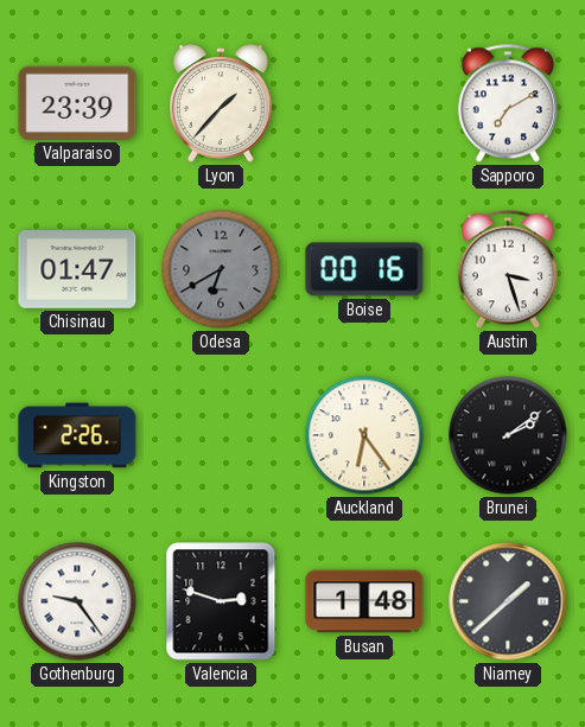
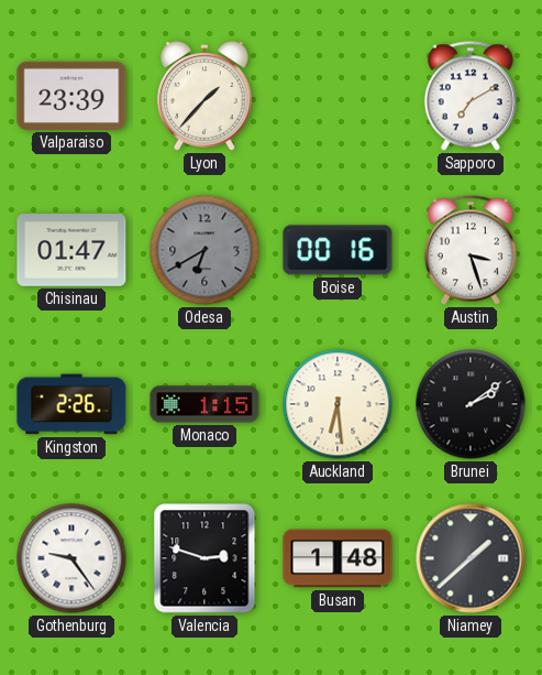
Monaco: none -> 1:15 (204, 404)
Auckland: 6:24 -> 6:29 (338, 404)
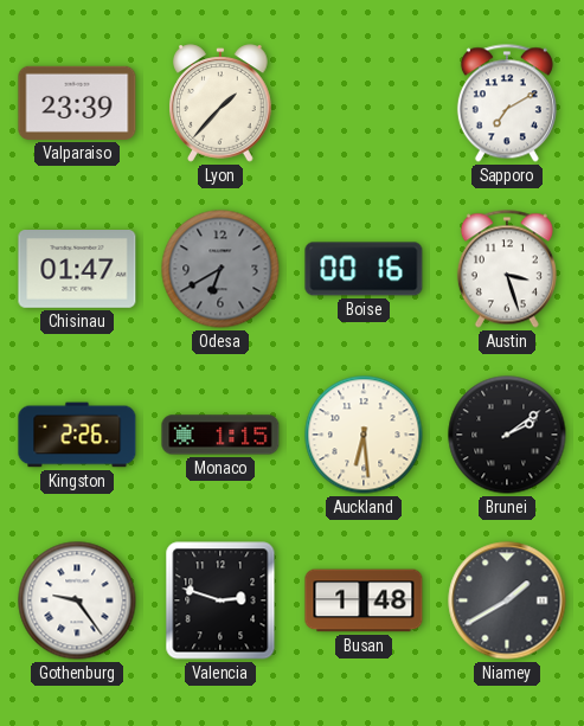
Niamey: 1:38 -> 1:40 (507, 600)
